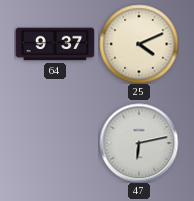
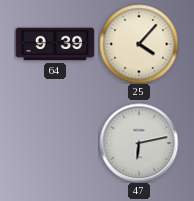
64: 9:37 -> 9:39 (55, 44)
25: 4:11 -> 4:07 (139, 44)
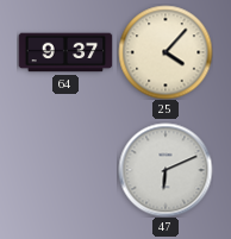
64: 9:39 -> 9:37 (65, 52)
47: 6:13 -> 6:11 (166, 170)
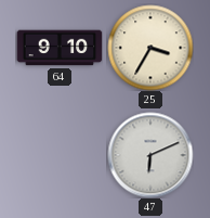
64: 9:37 -> 9:10 (60, 48)
25: 4:07 -> 3:35 (150, 48)
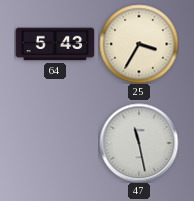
64: 9:10 -> 5:43 (55, 44)
47: 6:11 -> 11:28 (139, 143)
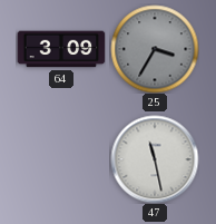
64: 5:43 -> 3:09 (61, 49)
25 dial: cream -> grey (155, 49)
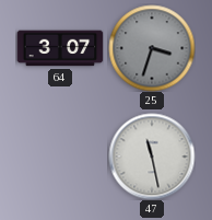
64: 3:09 -> 3:07 (60, 48)
25: 3:35 -> 3:33 (152, 48)
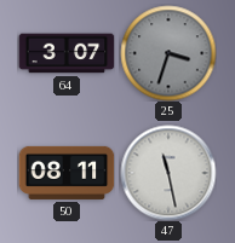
50: none -> 08:11 (67, 173)
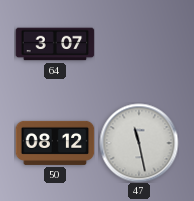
25: 3:33 -> none (168, 53)
50: 08:11 -> 08:12 (55, 143)
